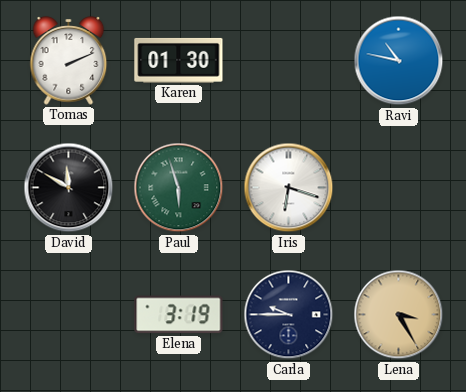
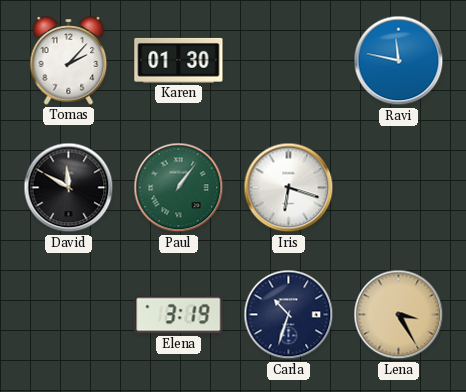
Tomas: 2:11 -> 2:07 (69, 61)
Ravi: 10:47 -> 11:47 (399, 61)
Paul: 5:57 -> 1:06 (179, 188)
Carla: 9:45 -> 10:33 (289, 315)
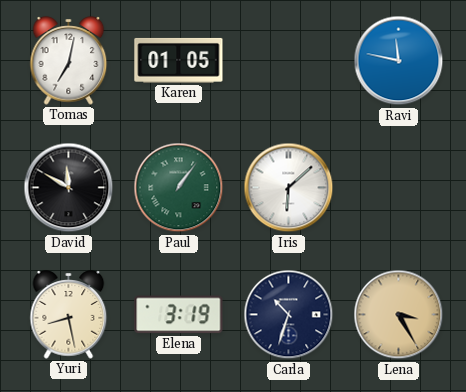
Tomas: 2:07 -> 7:02 (69, 61)
Karen: 01:30 -> 01:05 (179, 60)
Iris: 6:18 -> 6:08 (289, 188)
Yuri: none -> 8:28 (69, 315)
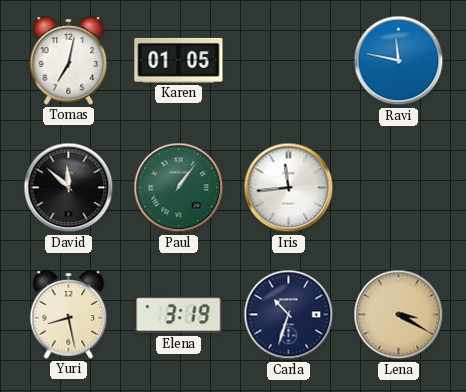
David: 11:50 -> 11:52 (69, 188)
Iris: 6:08 -> 11:44 (289, 188)
Lena: 3:25 -> 3:20 (399, 315)
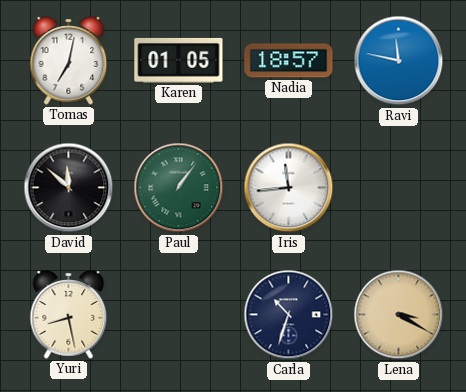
Nadia: none -> 18:57 (289, 61)
Elena: 3:19 -> none (179, 315)
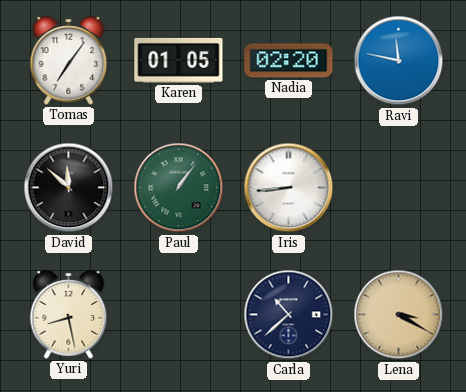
Tomas: 7:02 -> 7:06 (69, 61)
Nadia: 18:57 -> 02:20 (289, 61)
Iris: 11:44 -> 8:44 (289, 188)
Carla: 10:33 -> 10:38 (289, 315)
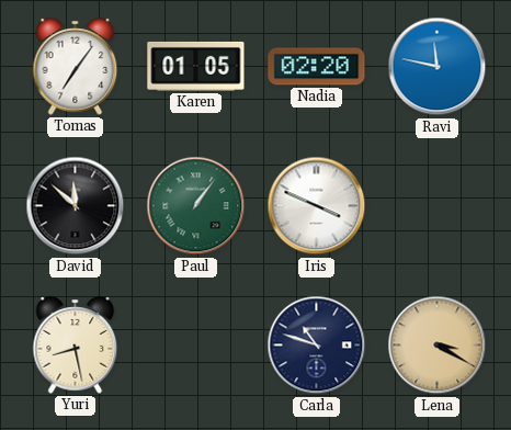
Iris: 8:44 -> 3:49 (317, 206)
Carla: 10:38 -> 10:48 (317, 346)
